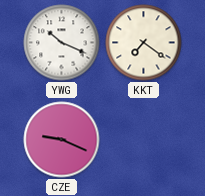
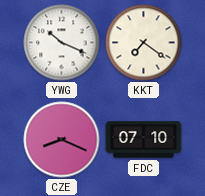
CZE: 9:19 -> 8:19 (62, 140)
FDC: none -> 07:10 (144, 140)
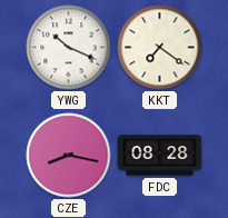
CZE: 8:19 -> 8:17 (69, 156)
FDC: 07:10 -> 08:28 (160, 156)
